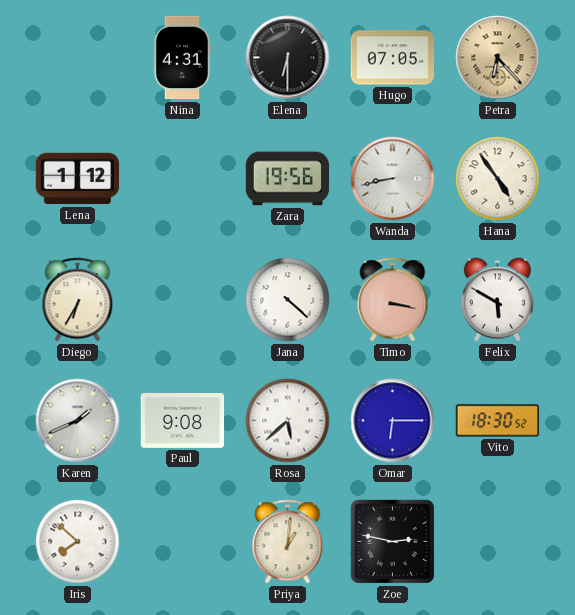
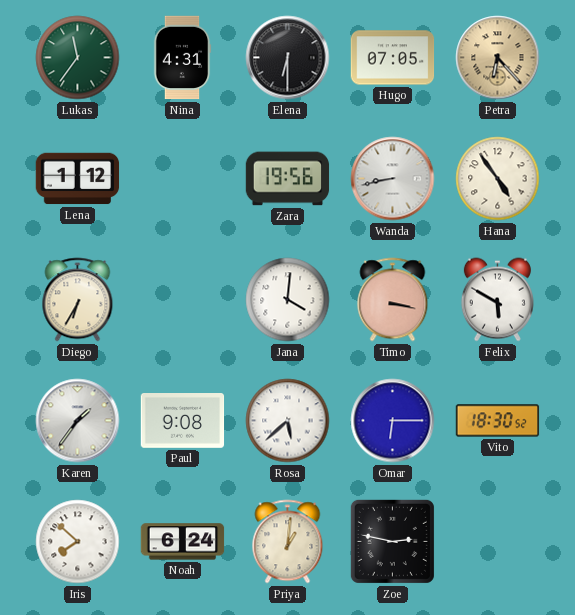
Lukas: none -> 11:36 (78, 58)
Jana: 4:22 -> 4:01 (288, 300)
Karen: 1:41 -> 1:36 (78, 421)
Noah: none -> 6:24 (183, 542)
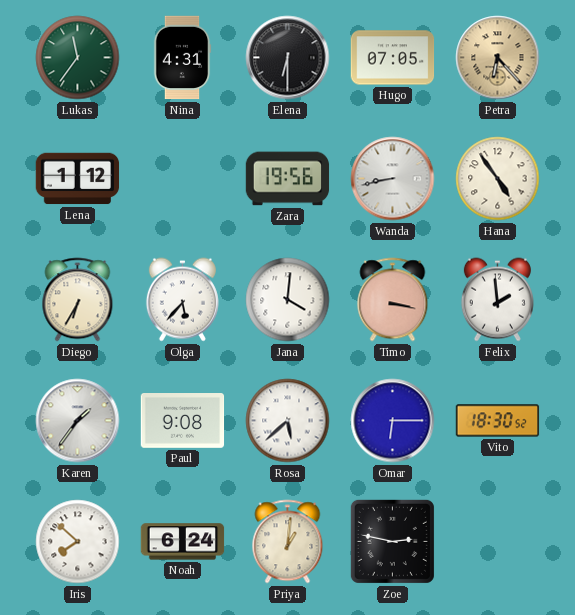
Olga: none -> 5:37 (182, 300)
Felix: 5:50 -> 1:59 (497, 300)
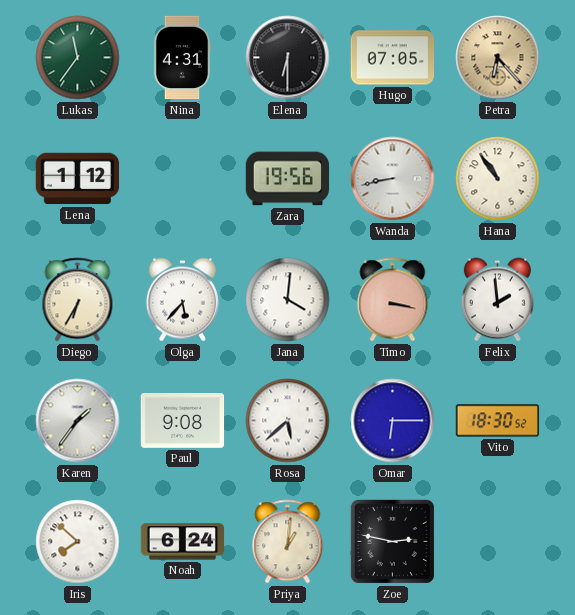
Hana: 4:54 -> 10:54 (498, 179)
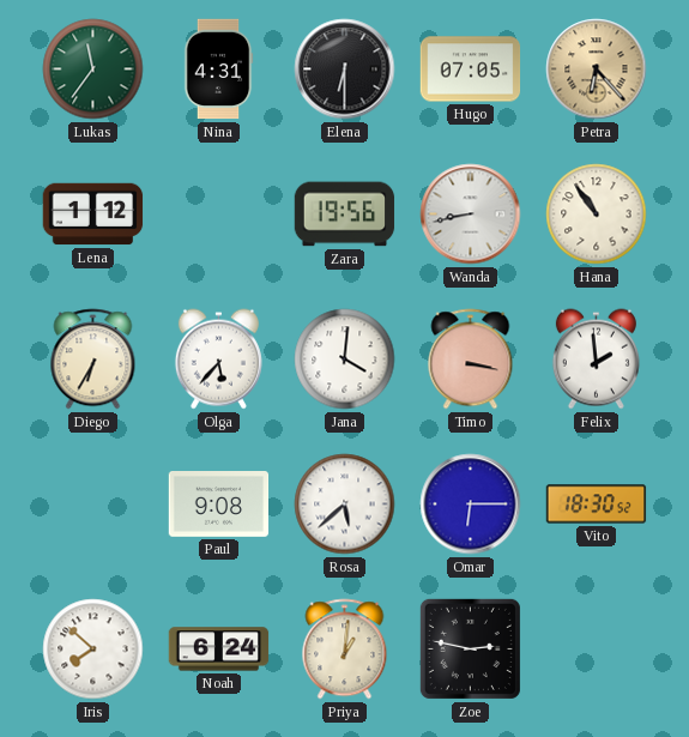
Karen: 1:36 -> none (78, 421)
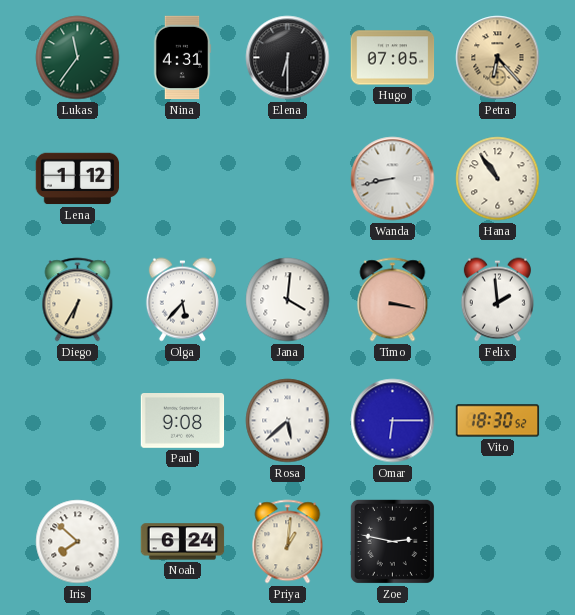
Zara: 19:56 -> none (345, 215)
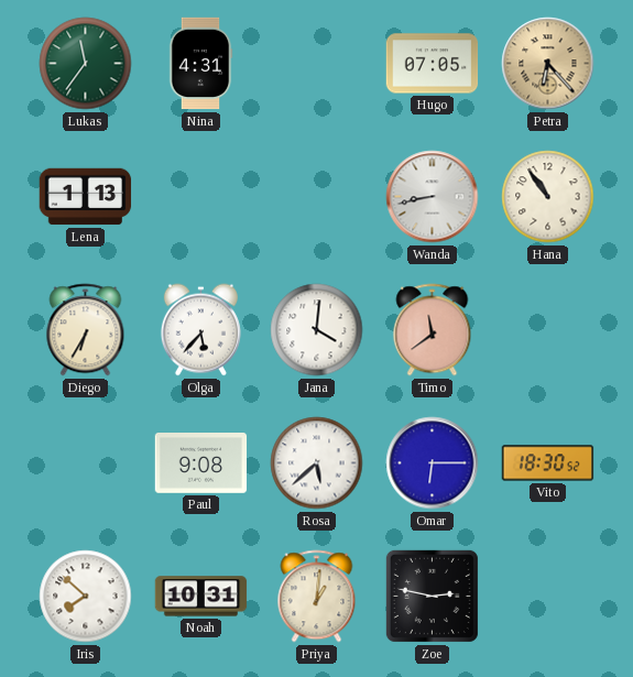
Elena: 6:30 -> none (288, 58)
Lena: 1:12 -> 1:13 (86, 197)
Timo: 3:17 -> 11:39 (433, 330)
Felix: 1:59 -> none (497, 300)
Noah: 6:24 -> 10:31 (201, 597)
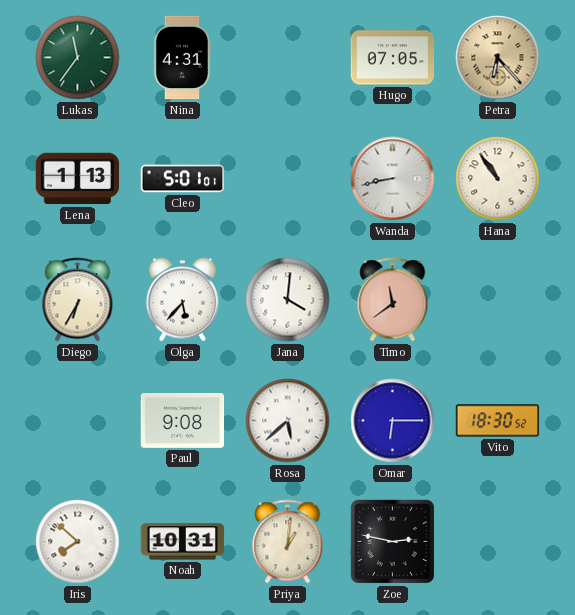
Cleo: none -> 5:01 (183, 179)
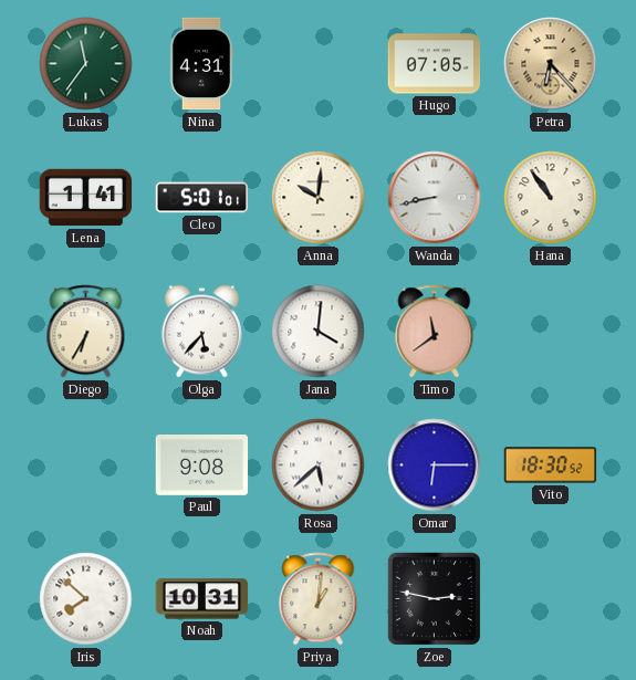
Lena: 1:13 -> 1:41 (86, 198)
Anna: none -> 10:01 (319, 198)
